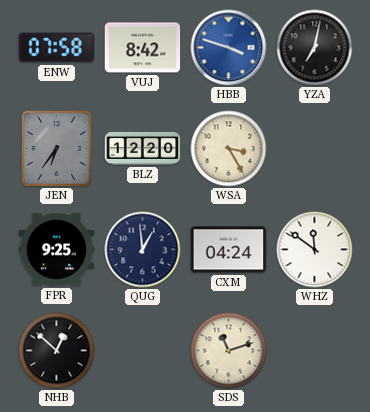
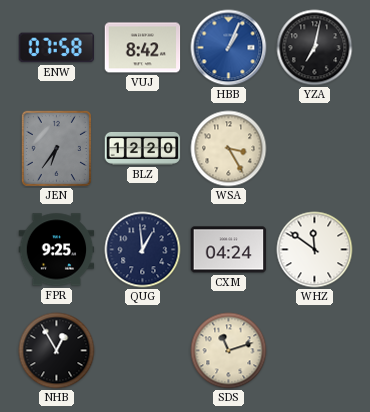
HBB: 3:48 -> 1:04 (229, 48)
NHB: 12:52 -> 12:55 (57, 351)
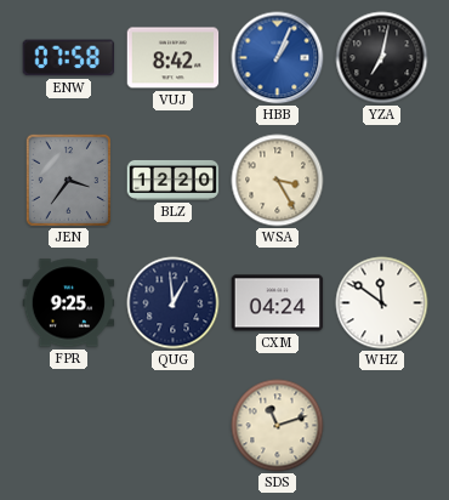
JEN: 6:36 -> 3:36 (68, 180)
NHB: 12:55 -> none (57, 351)
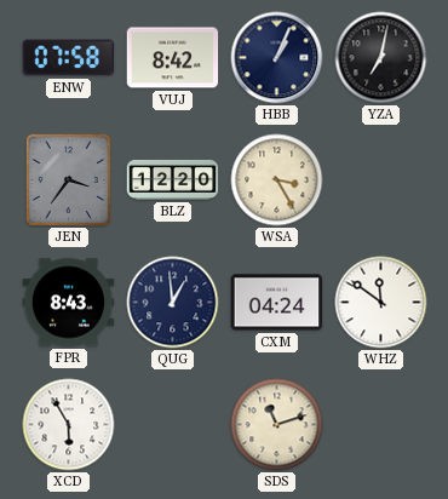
HBB dial: blue -> navy (277, 58)
FPR: 9:25 -> 8:43 (69, 303)
XCD: none -> 5:55 (69, 425)
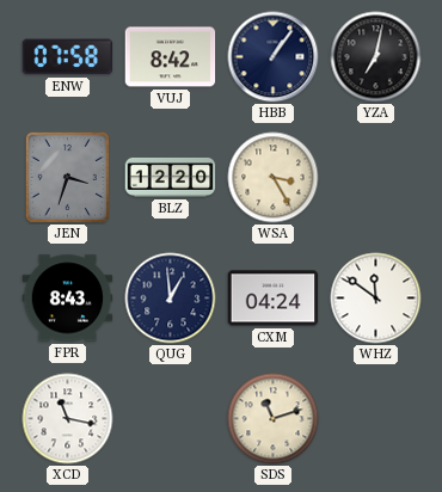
HBB: 1:04 -> 1:06 (274, 57)
JEN: 3:36 -> 3:33 (67, 177)
XCD: 5:55 -> 11:17 (68, 419)
